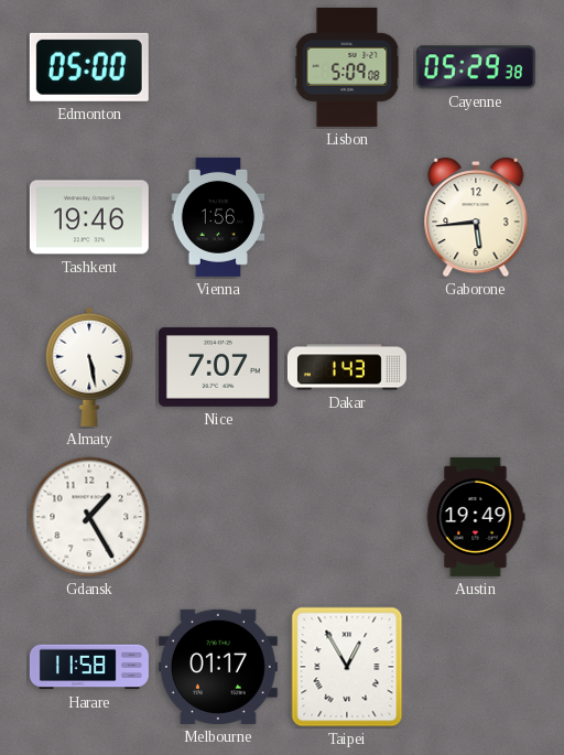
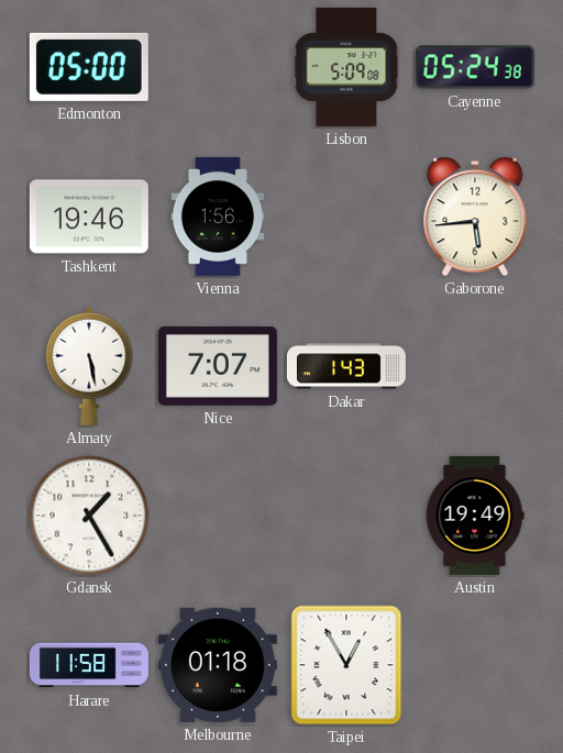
Cayenne: 05:29 -> 05:24 (475, 67)
Melbourne: 01:17 -> 01:18 (218, 665)
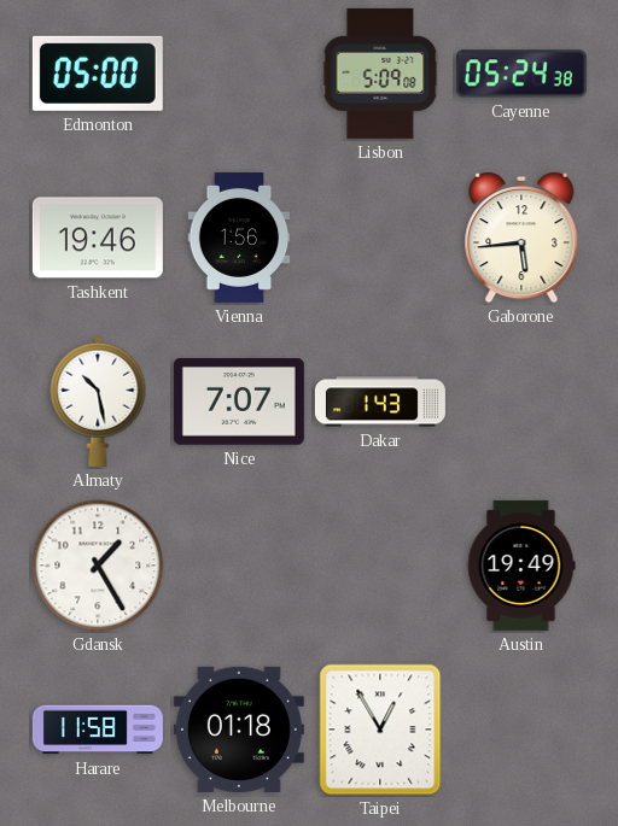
Almaty: 5:28 -> 10:28 (98, 402)
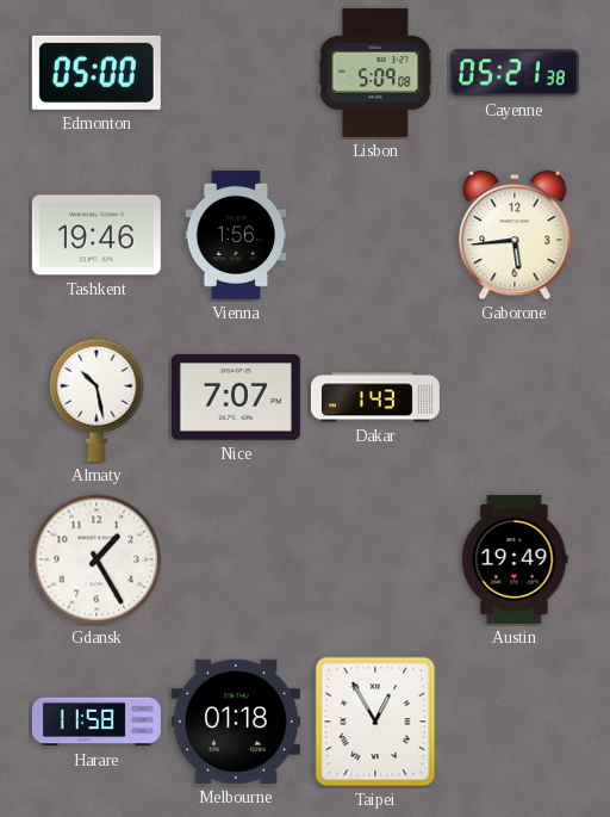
Cayenne: 05:24 -> 05:21 (515, 73)
